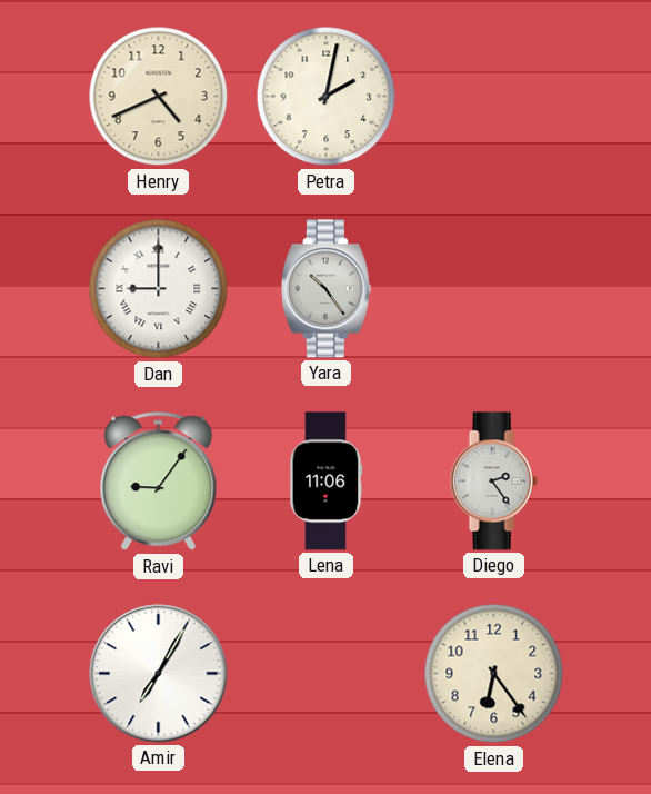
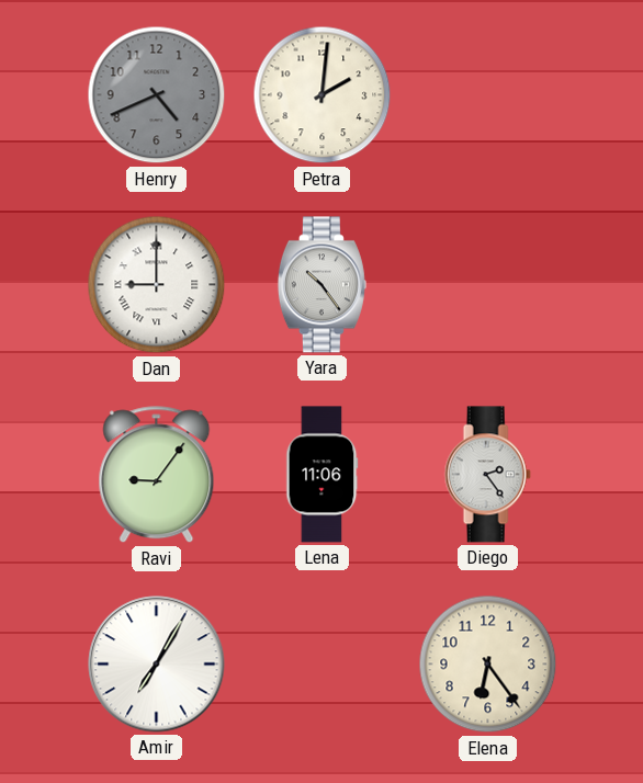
Henry dial: cream -> grey (157, 95)
Petra: 2:02 -> 2:01 (323, 95)
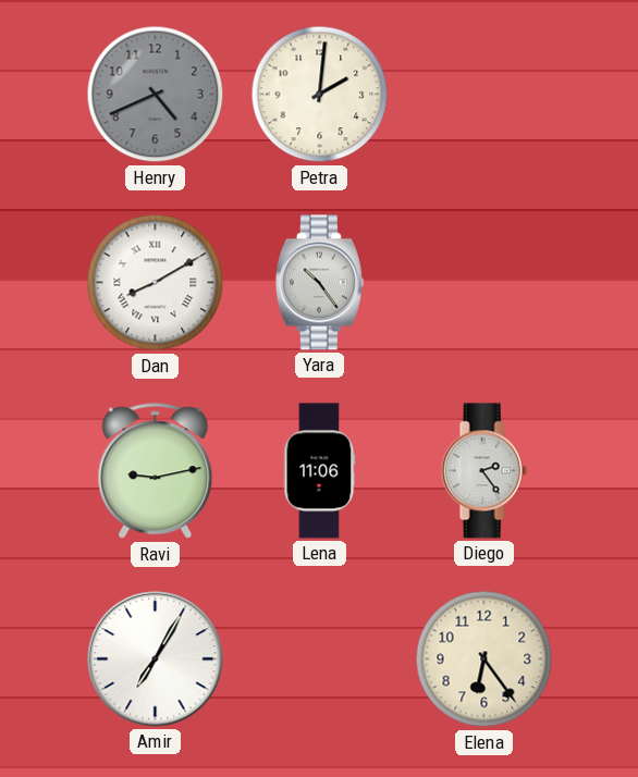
Dan: 9:00 -> 8:10 (156, 283)
Ravi: 9:06 -> 9:13 (156, 471)
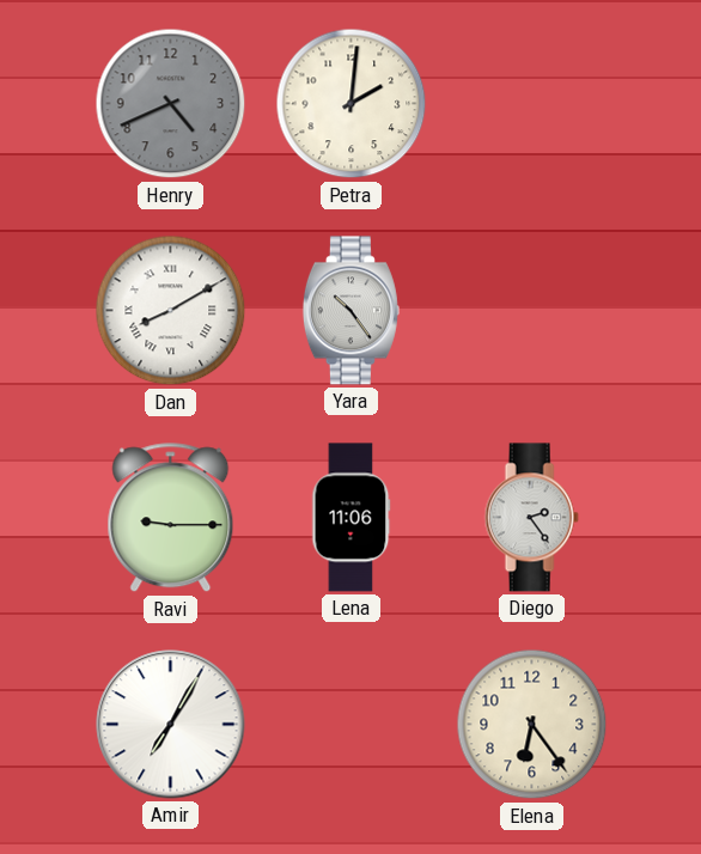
Ravi: 9:13 -> 9:15 (171, 518)
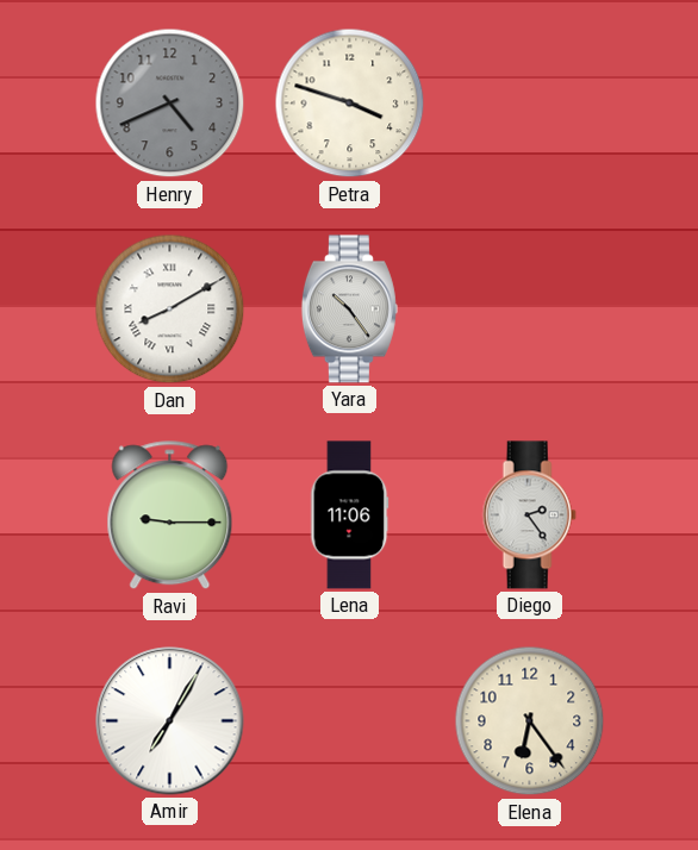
Petra: 2:01 -> 3:48 (350, 104)
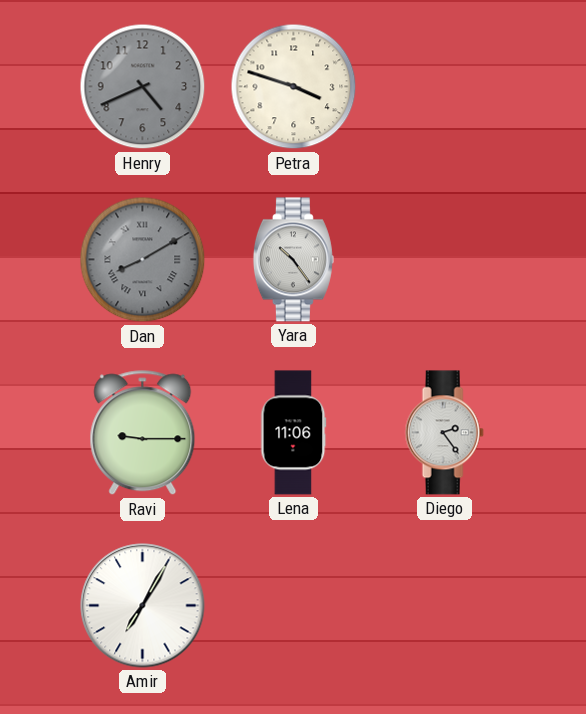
Dan dial: white -> grey (143, 260)
Elena: 6:24 -> none (530, 721)
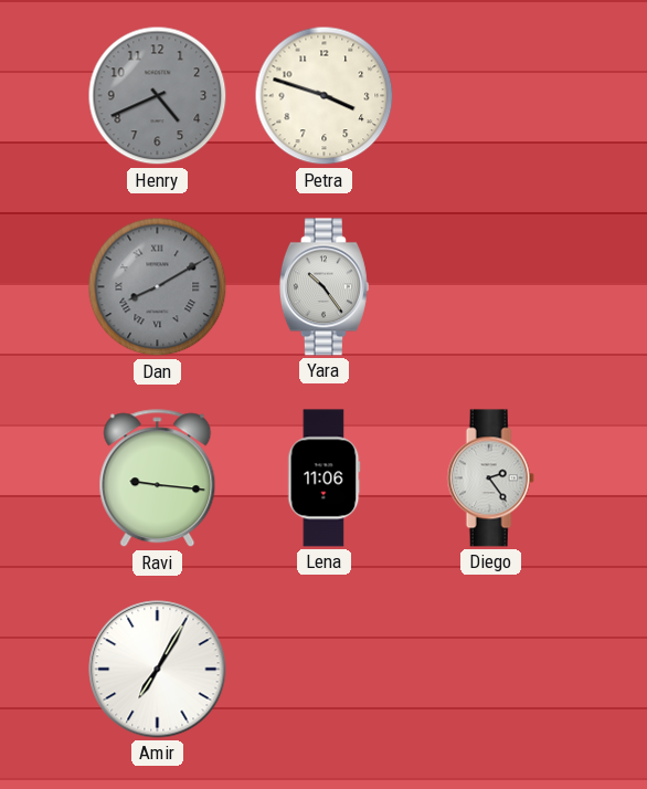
Ravi: 9:15 -> 9:16 (158, 478)
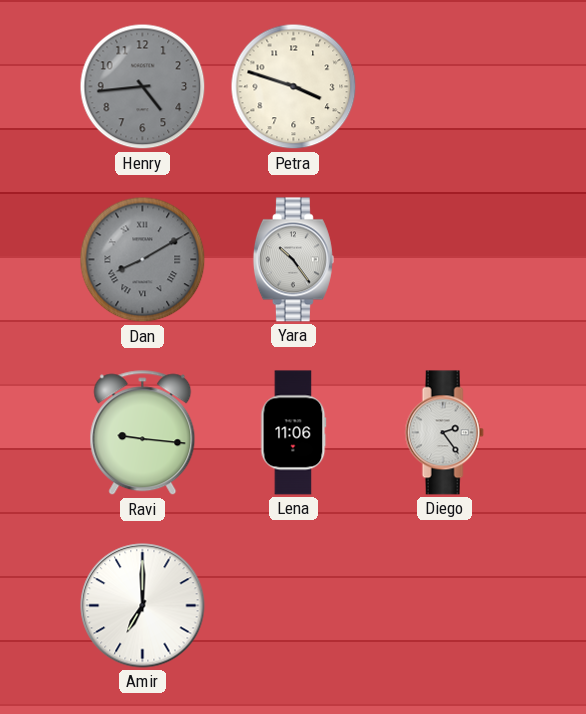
Henry: 4:41 -> 4:44 (143, 87)
Amir: 7:05 -> 7:00 (143, 606)
